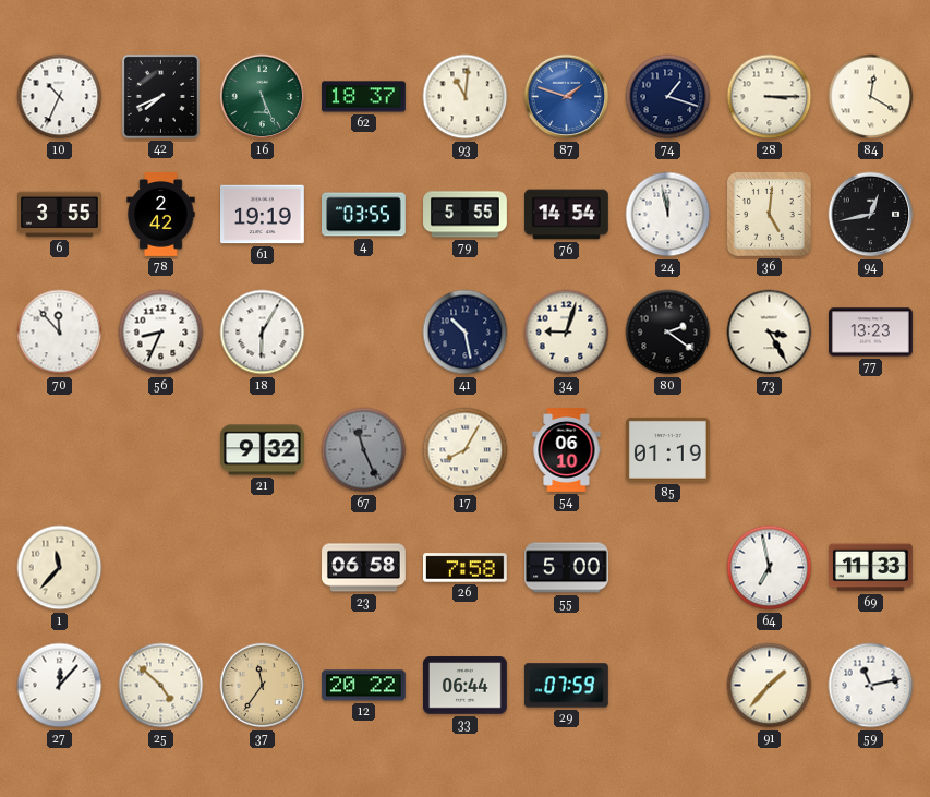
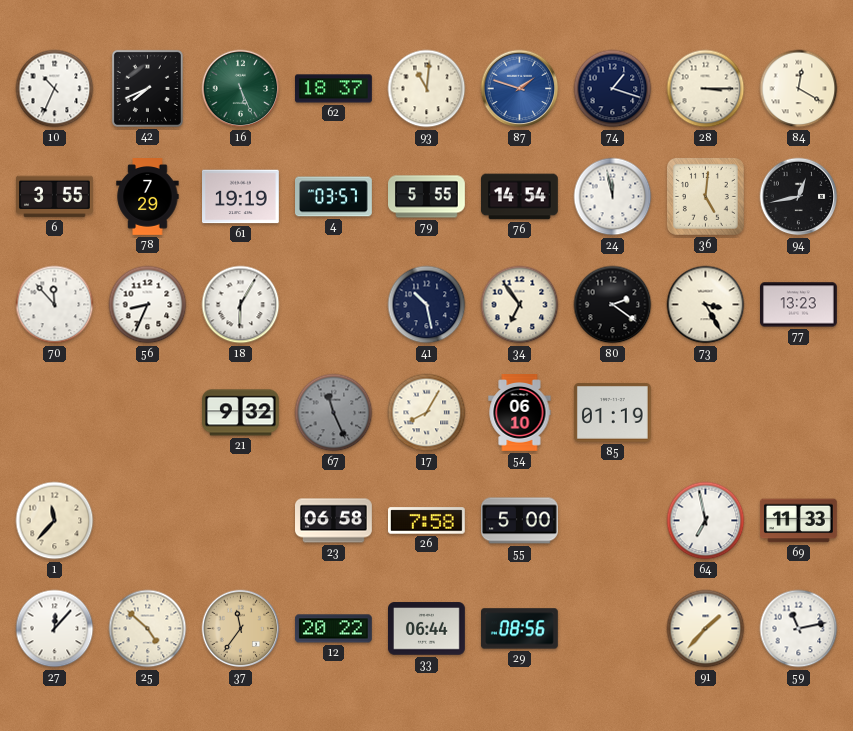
78: 2:42 -> 7:29 (148, 197)
4: 03:55 -> 03:57 (334, 197)
34: 9:03 -> 6:54 (520, 305)
29: 07:59 -> 08:56 (520, 629)
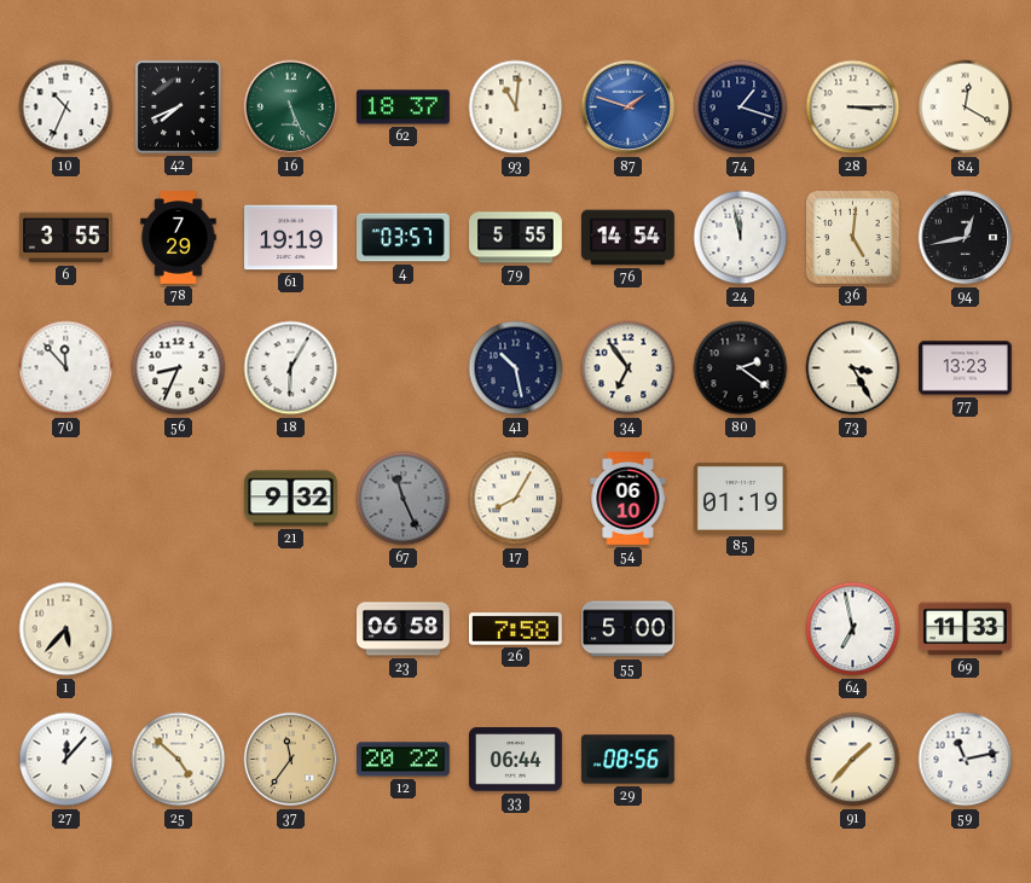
1: 11:37 -> 5:37 (66, 629)
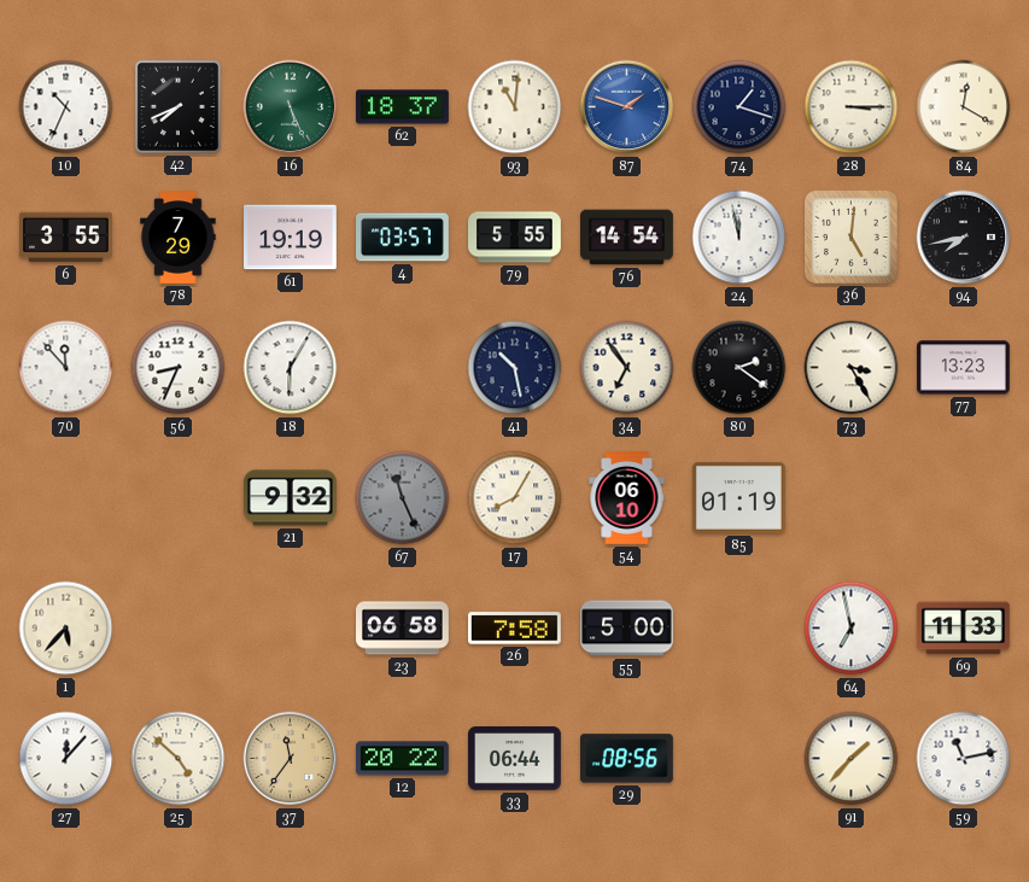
94: 12:43 -> 7:43 (964, 238)
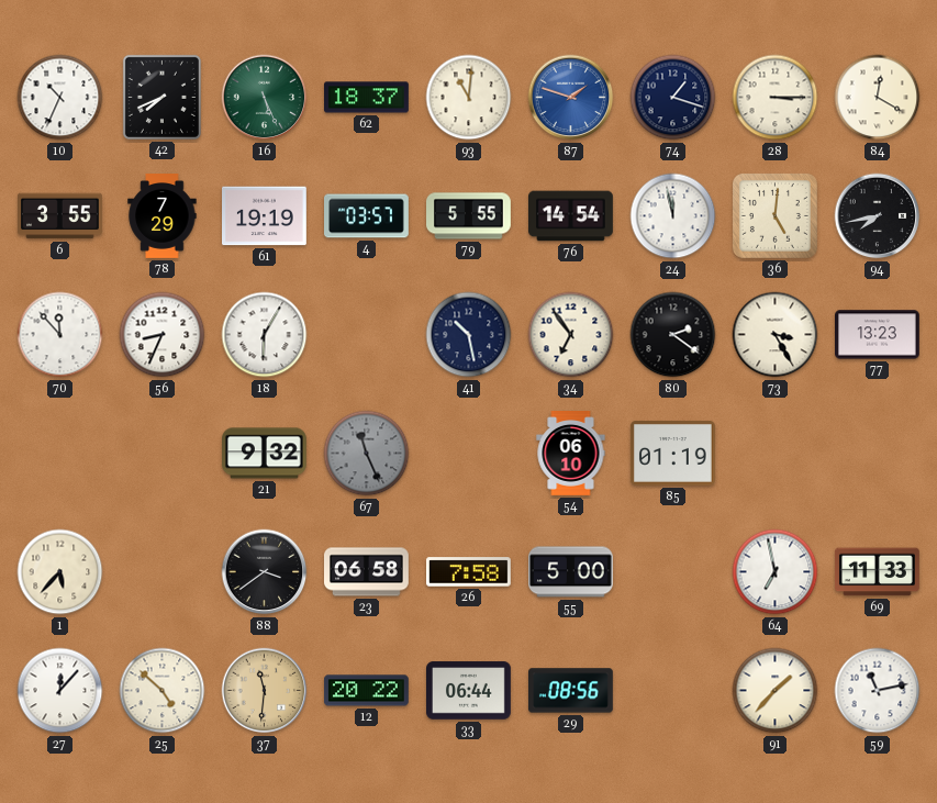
17: 8:05 -> none (515, 498)
88: none -> 3:39 (265, 572)
37: 11:36 -> 11:31 (265, 691)
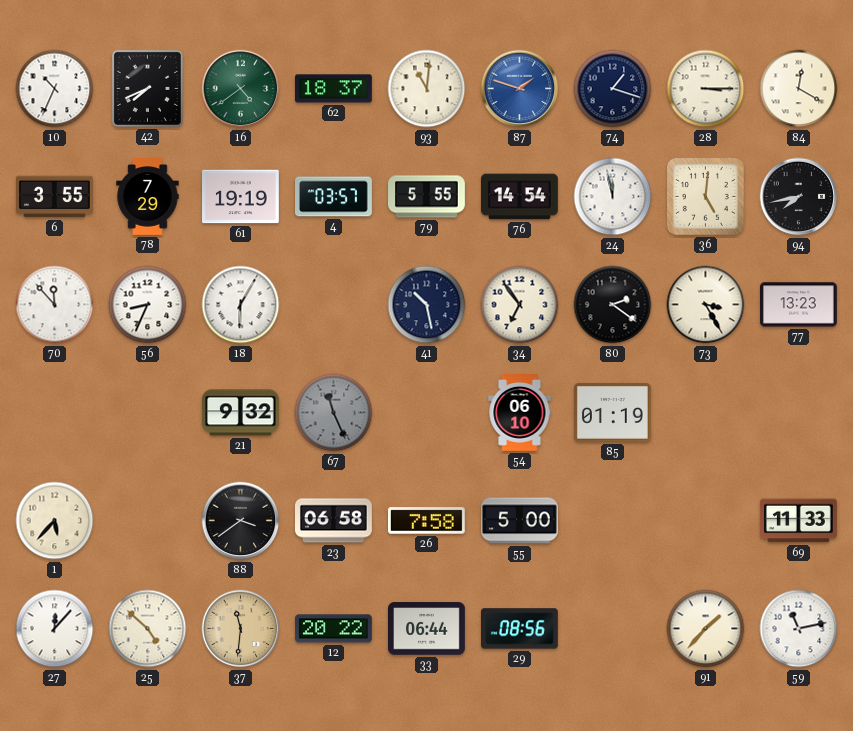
16: 5:26 -> 4:39 (241, 89)
64: 6:58 -> none (776, 572)
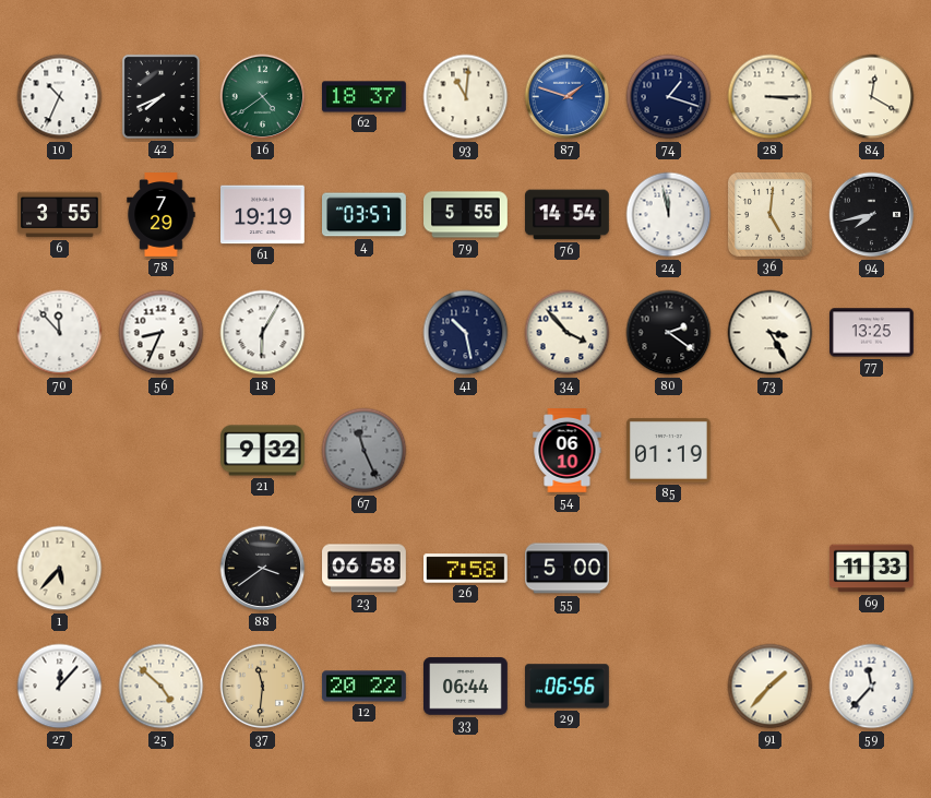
34: 6:54 -> 3:53 (568, 333)
77: 13:23 -> 13:25 (872, 333)
29: 08:56 -> 06:56 (568, 687)
59: 11:13 -> 11:37 (872, 687)
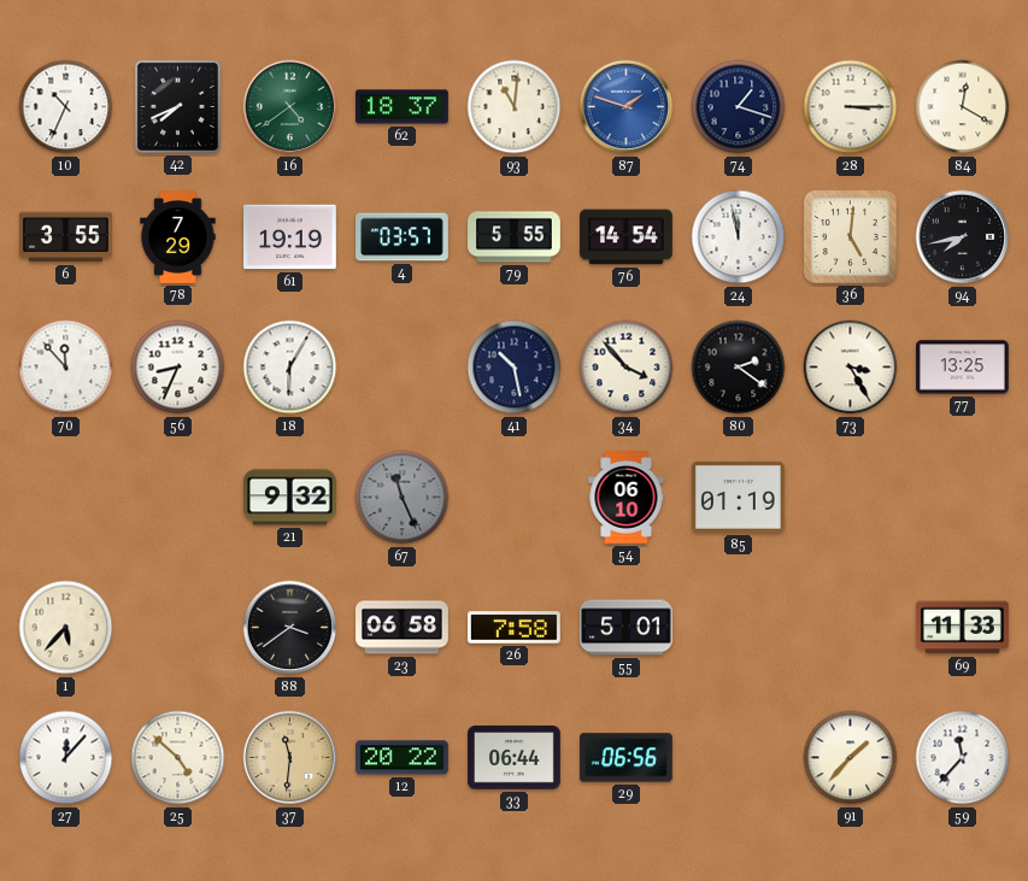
55: 5:00 -> 5:01 (627, 628)
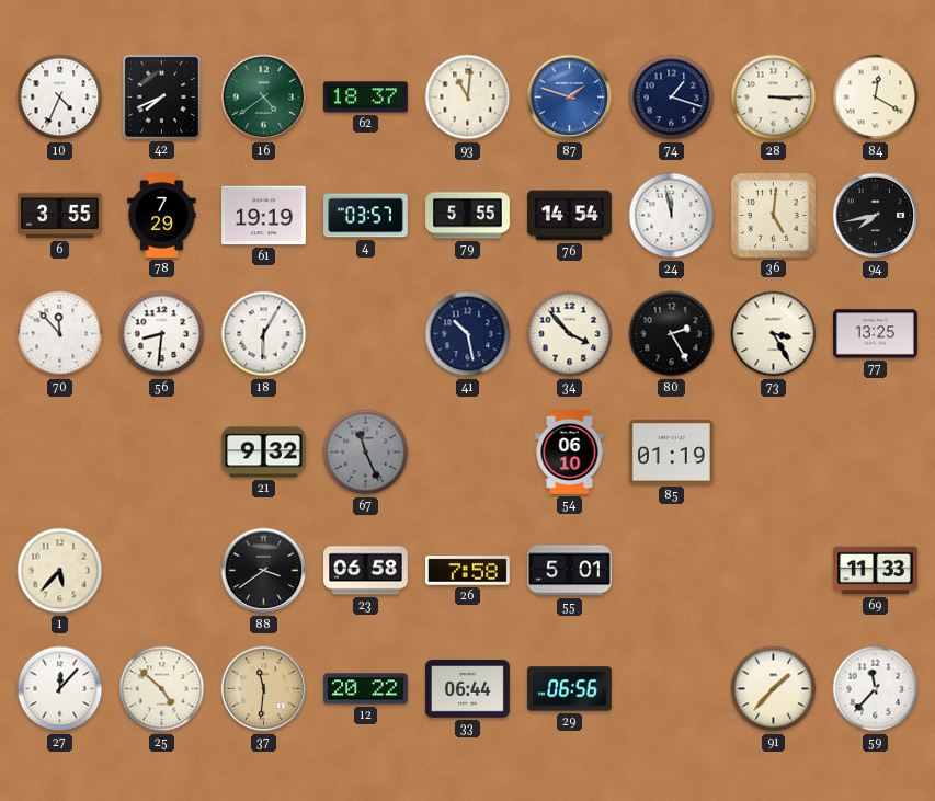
10: 10:34 -> 4:34 (60, 98)
56: 8:34 -> 8:31 (162, 334)
80: 2:21 -> 2:25 (672, 334)
